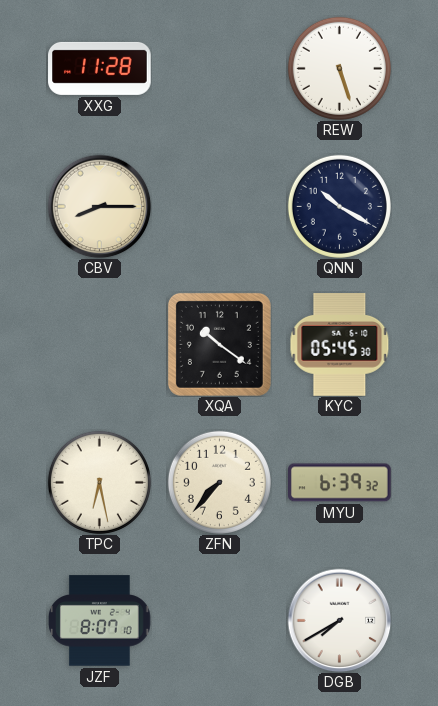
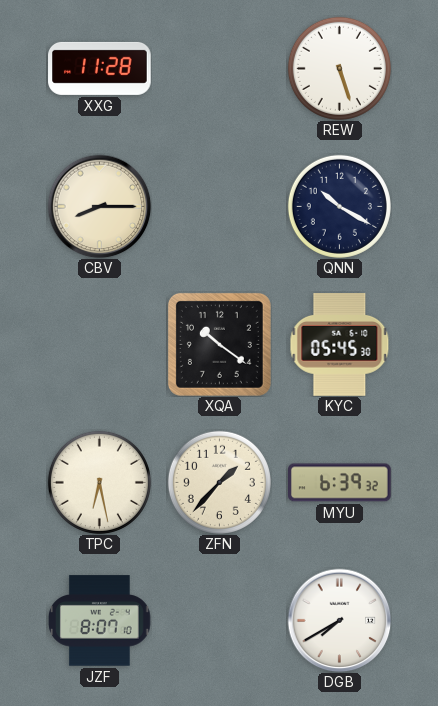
ZFN: 7:37 -> 1:37 (219, 482)
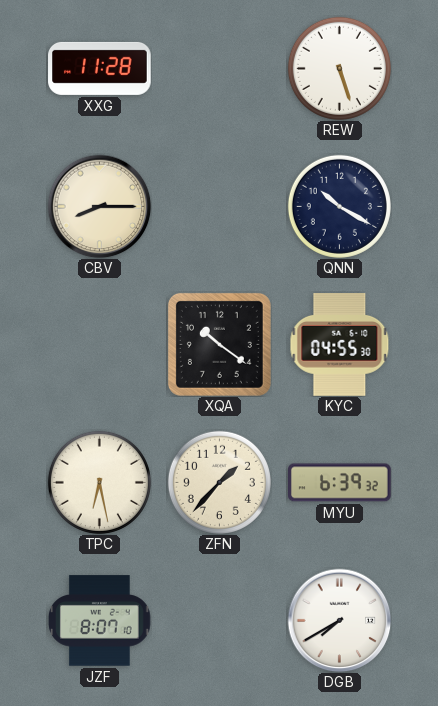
KYC: 05:45 -> 04:55 (340, 345)
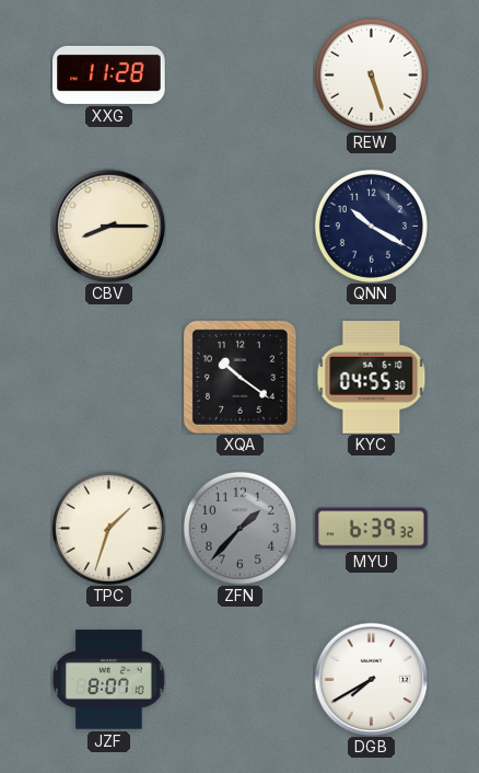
TPC: 6:28 -> 1:33 (108, 528)
ZFN dial: cream -> grey (240, 528)
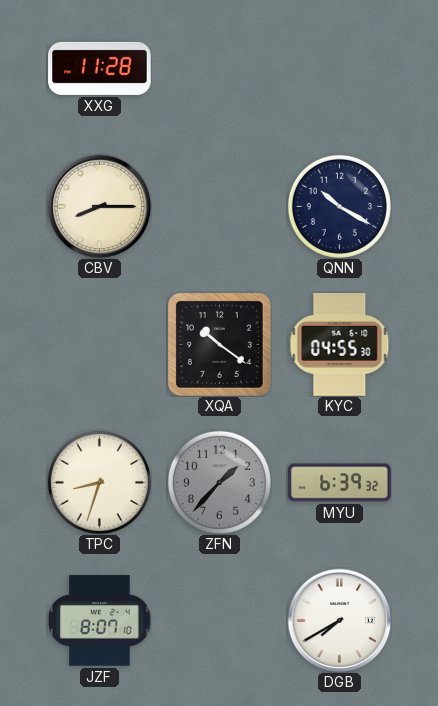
REW: 5:27 -> none (371, 74)
TPC: 1:33 -> 8:33 (99, 482)
